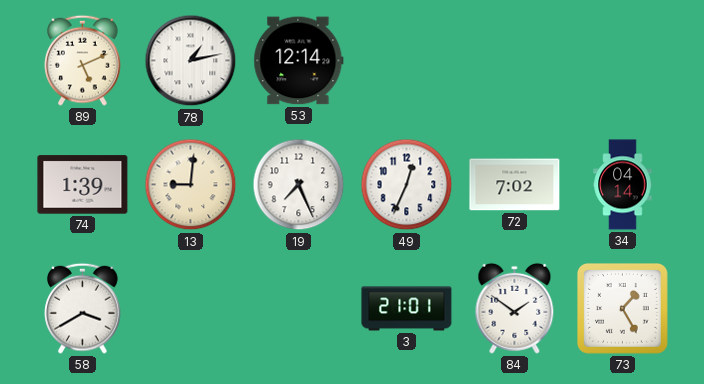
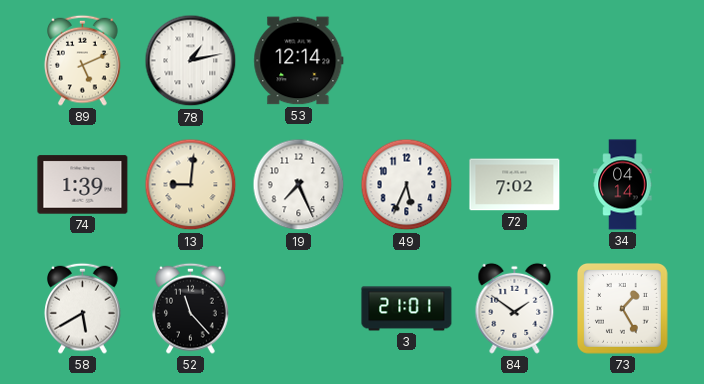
49: 12:34 -> 5:34 (407, 185)
58: 3:40 -> 5:40 (83, 308)
52: none -> 11:23 (191, 308)
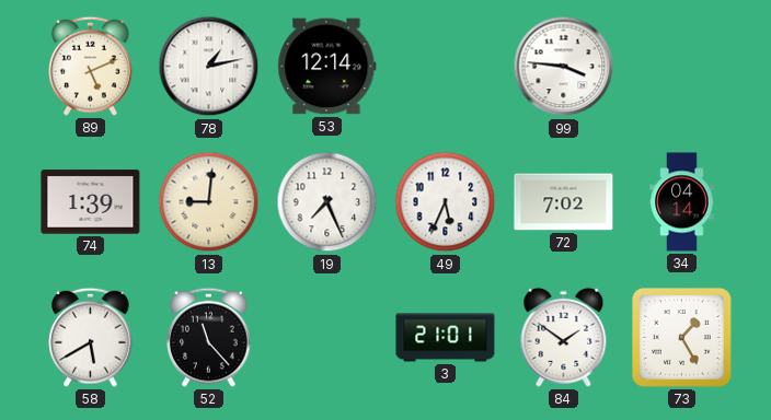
99: none -> 3:46 (564, 67)
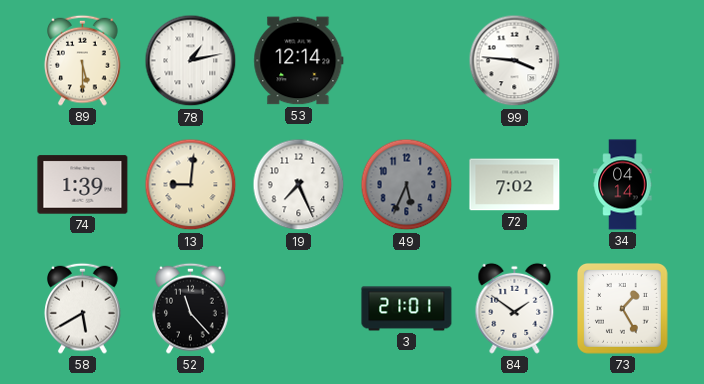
89: 5:11 -> 5:30 (83, 60)
49 dial: white -> grey (407, 185)
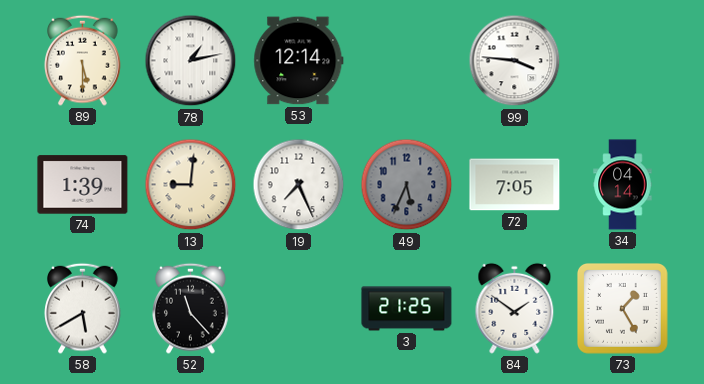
72: 7:02 -> 7:05 (515, 185)
3: 21:01 -> 21:25 (407, 309)
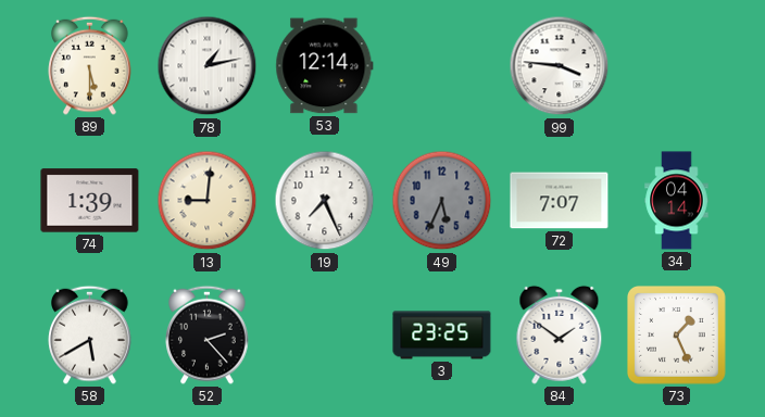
72: 7:05 -> 7:07 (560, 201)
52: 11:23 -> 2:23 (208, 334)
3: 21:25 -> 23:25 (442, 336)
73: 1:25 -> 1:26 (677, 336)
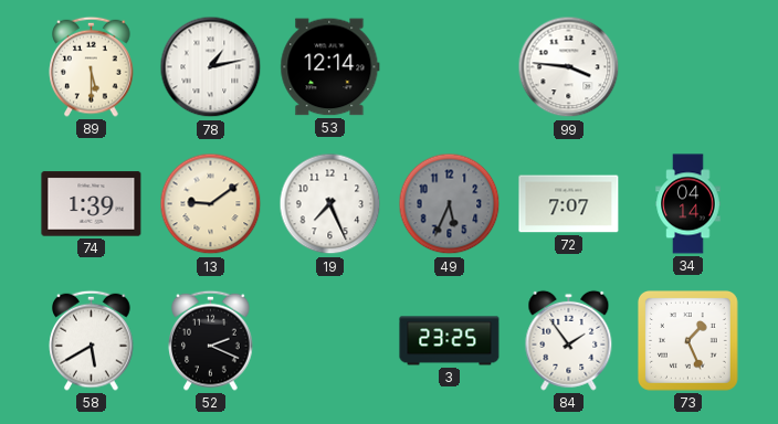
13: 9:01 -> 9:09 (211, 204)
52: 2:23 -> 2:19 (211, 340)
84: 1:51 -> 1:54 (569, 340)
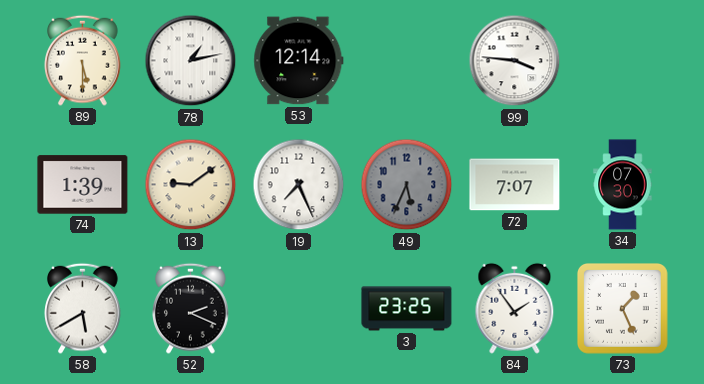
34: 04:14 -> 07:30 (623, 185)
